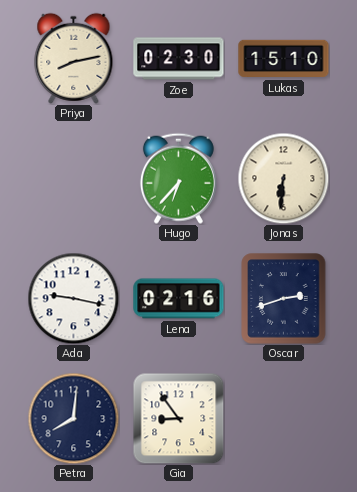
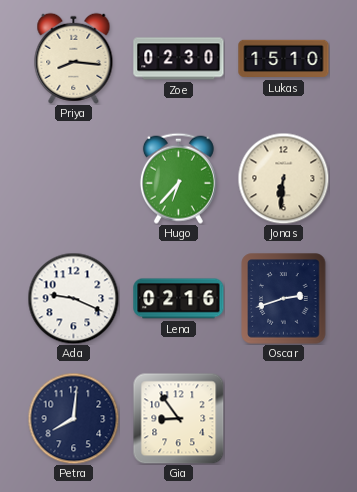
Priya: 8:13 -> 8:16 (74, 58)
Ada: 9:17 -> 9:19 (73, 298)
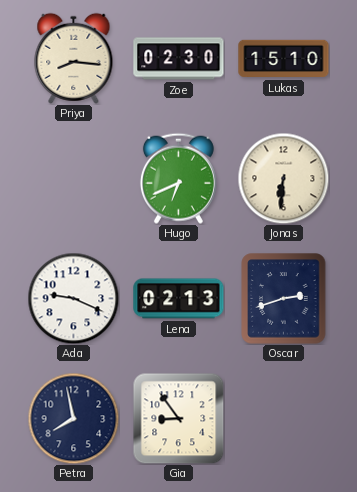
Hugo: 6:37 -> 6:41 (178, 178)
Lena: 02:16 -> 02:13 (179, 299)
Petra: 8:01 -> 7:58 (73, 418)
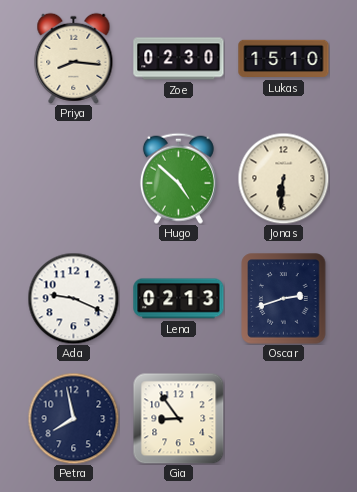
Hugo: 6:41 -> 4:52 (178, 178)
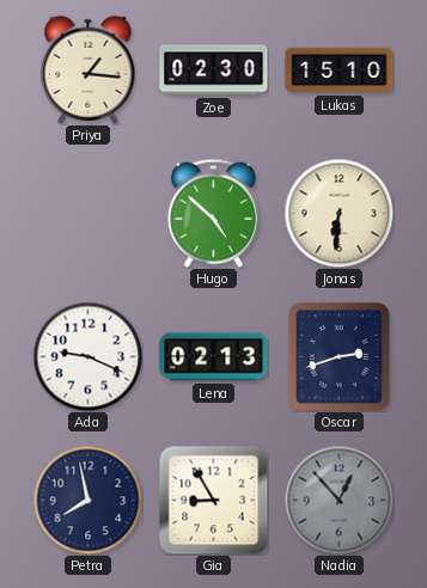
Priya: 8:16 -> 1:16 (89, 69)
Gia: 8:54 -> 8:55 (213, 501)
Nadia: none -> 12:53 (338, 500)
